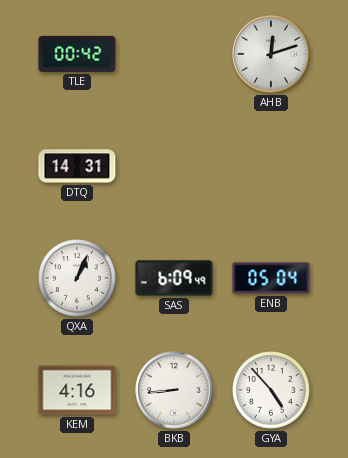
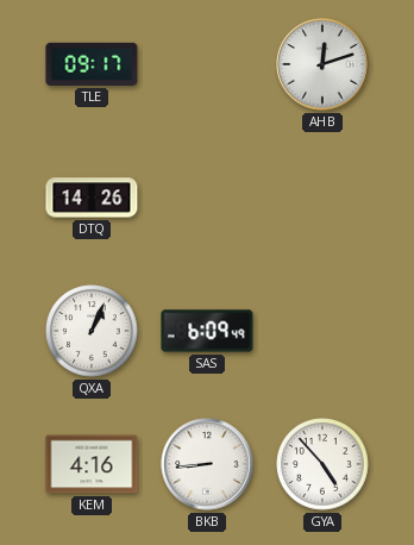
TLE: 00:42 -> 09:17 (92, 64)
DTQ: 14:31 -> 14:26 (92, 198)
ENB: 05:04 -> none (271, 278)
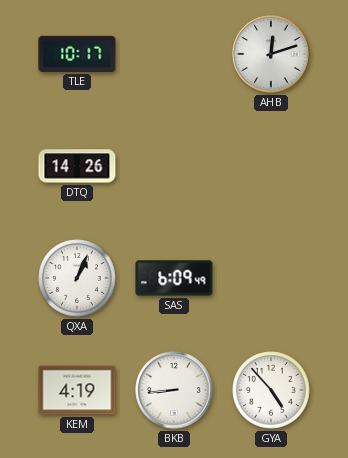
TLE: 09:17 -> 10:17 (77, 54)
KEM: 4:16 -> 4:19 (77, 390)
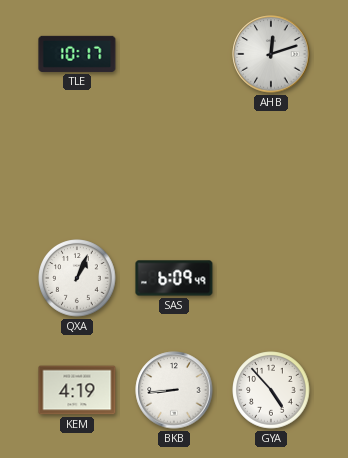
DTQ: 14:26 -> none (77, 166)
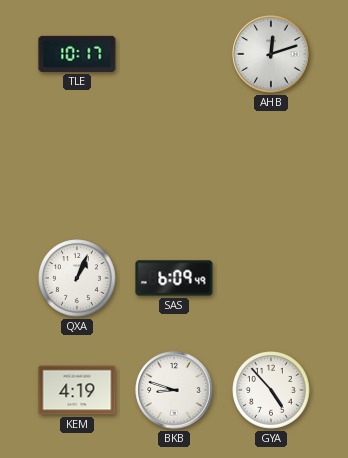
BKB: 8:44 -> 8:48 (174, 390)
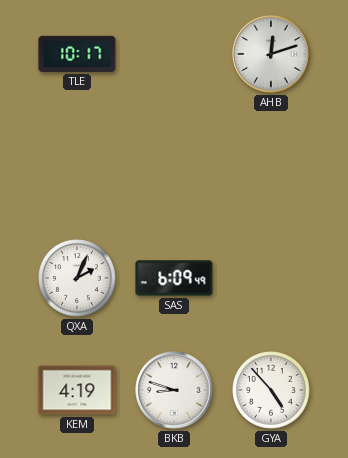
QXA: 1:04 -> 2:04 (77, 278)
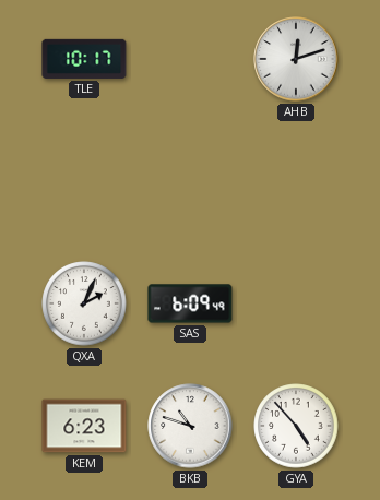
KEM: 4:19 -> 6:23 (84, 426)
BKB: 8:48 -> 10:48 (190, 426)
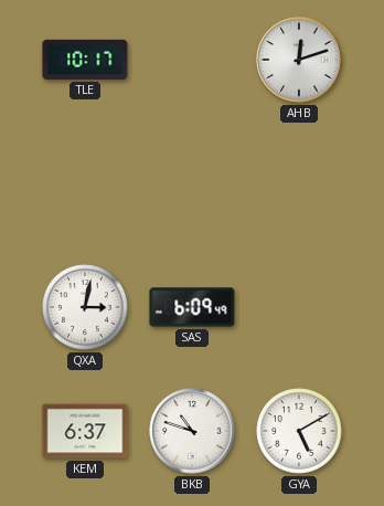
QXA: 2:04 -> 3:02 (85, 307)
KEM: 6:23 -> 6:37 (85, 431)
GYA: 4:53 -> 5:10 (299, 431)
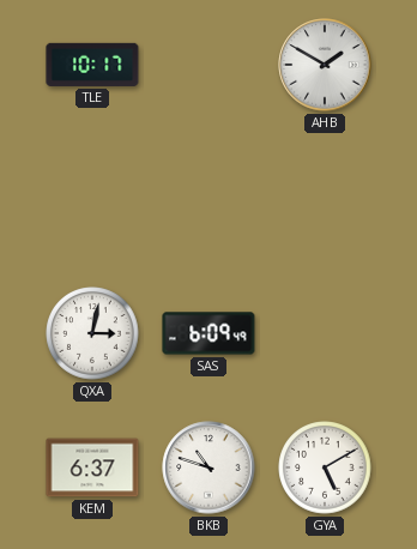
AHB: 12:12 -> 1:50 (325, 65)
